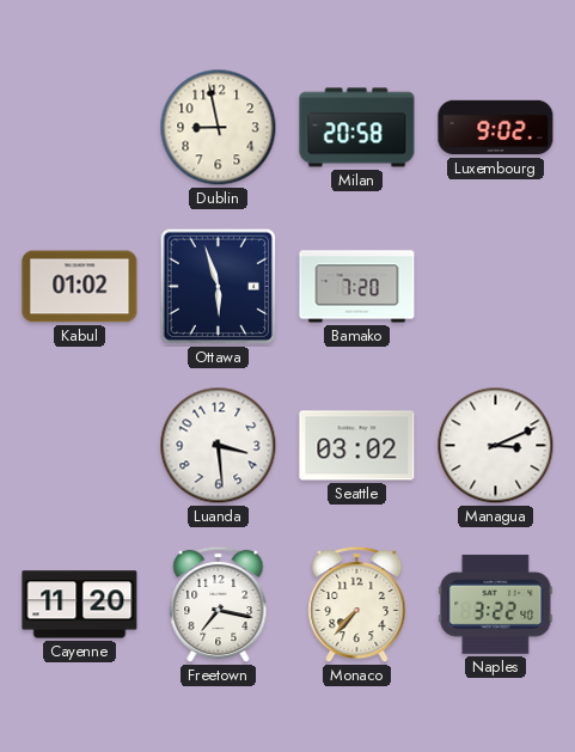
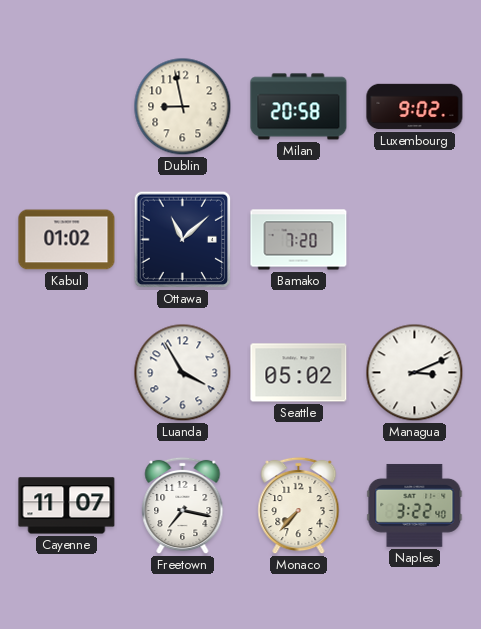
Ottawa: 5:57 -> 11:08 (183, 240)
Luanda: 3:29 -> 3:55 (183, 373)
Seattle: 03:02 -> 05:02 (299, 373)
Cayenne: 11:20 -> 11:07 (67, 506)
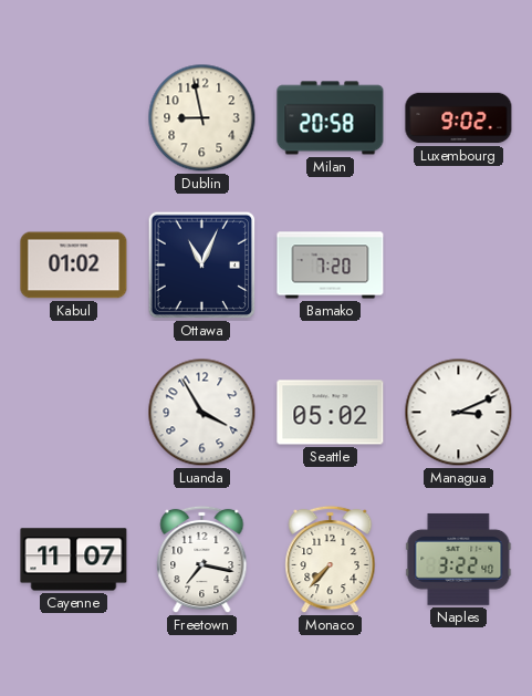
Ottawa: 11:08 -> 11:04 (202, 266)
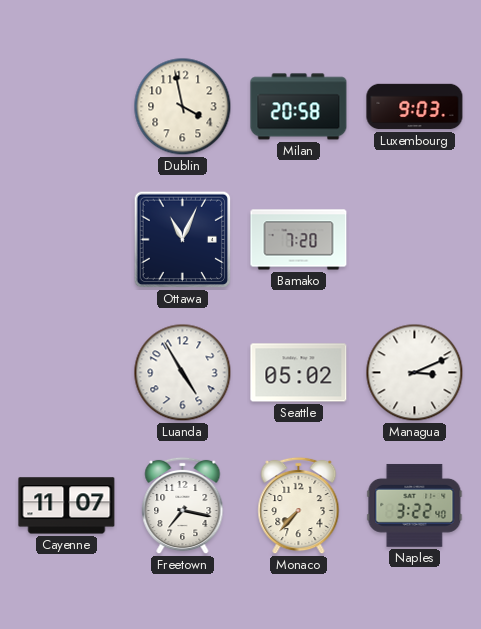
Dublin: 8:58 -> 3:58 (183, 107)
Luxembourg: 9:02 -> 9:03 (415, 107)
Kabul: 01:02 -> none (74, 266)
Luanda: 3:55 -> 4:55 (183, 373)
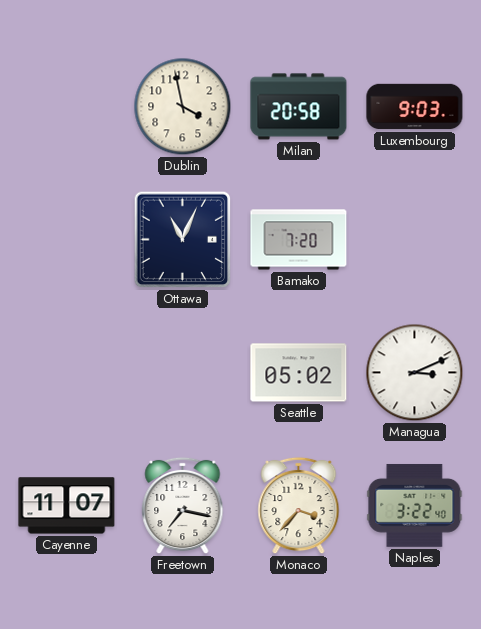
Luanda: 4:55 -> none (183, 373)
Monaco: 7:37 -> 3:37 (299, 506)
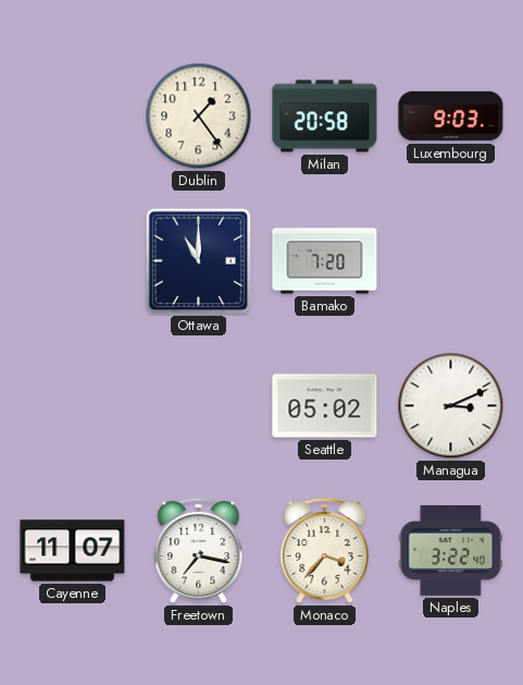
Dublin: 3:58 -> 1:24 (199, 117)
Ottawa: 11:04 -> 11:00 (199, 261)
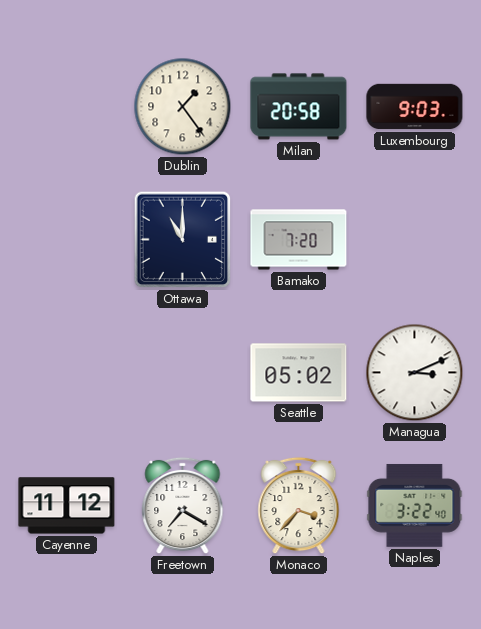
Cayenne: 11:07 -> 11:12 (67, 506)
Freetown: 7:17 -> 7:20 (183, 506)
